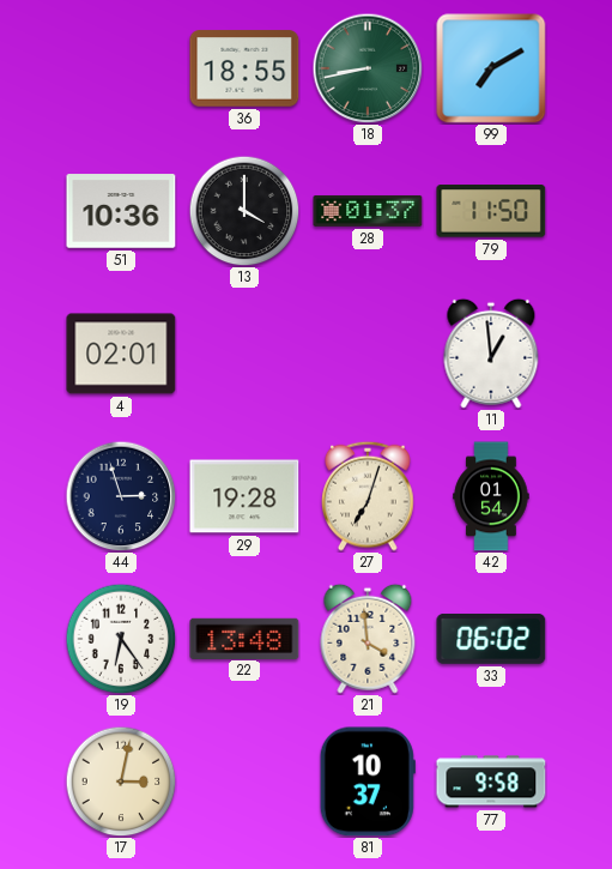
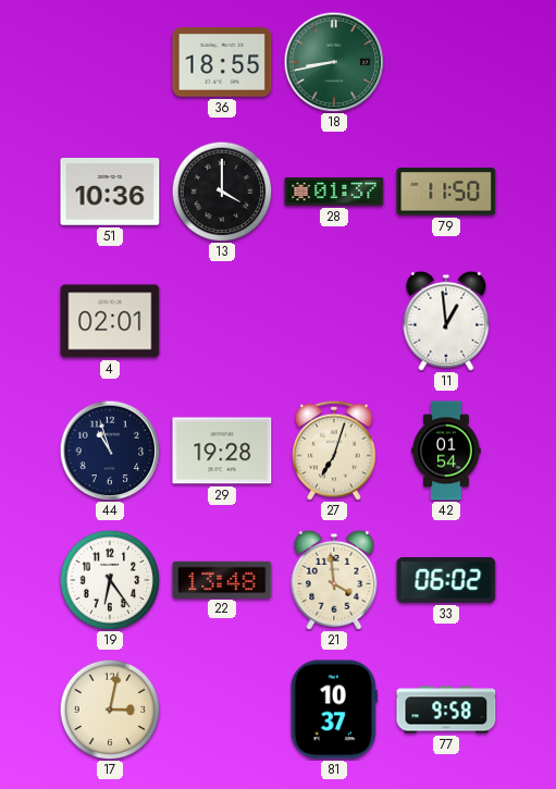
99: 7:10 -> none (491, 68)
44: 2:57 -> 10:57 (110, 451)
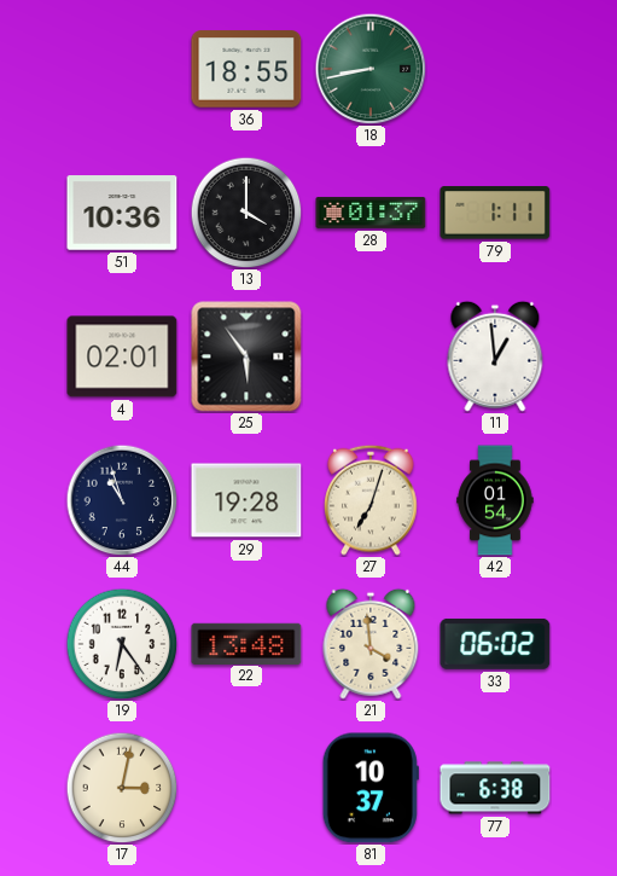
79: 11:50 -> 1:11 (495, 213)
25: none -> 5:54 (246, 356)
77: 9:58 -> 6:38 (495, 788)
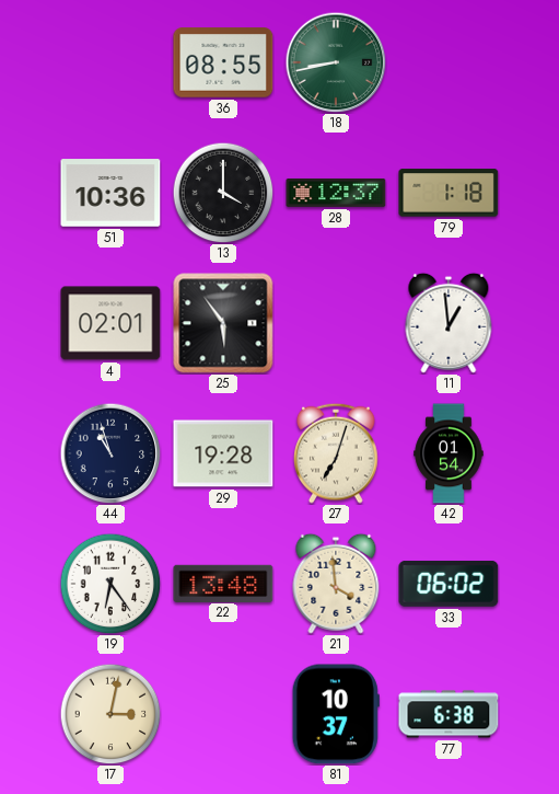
36: 18:55 -> 08:55 (223, 62)
28: 01:37 -> 12:37 (336, 193)
79: 1:11 -> 1:18 (449, 193)
